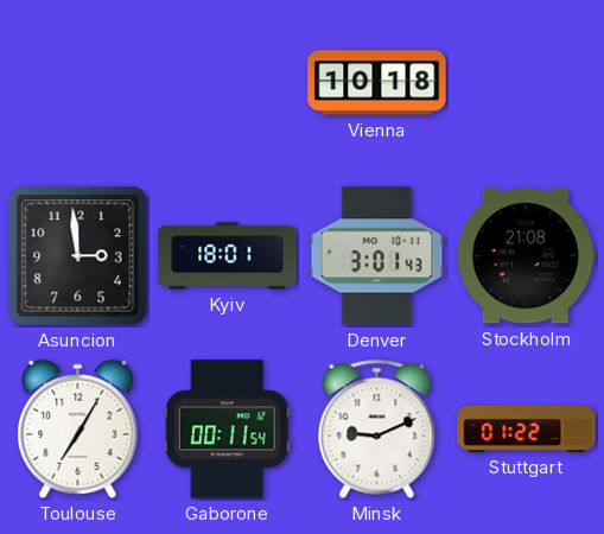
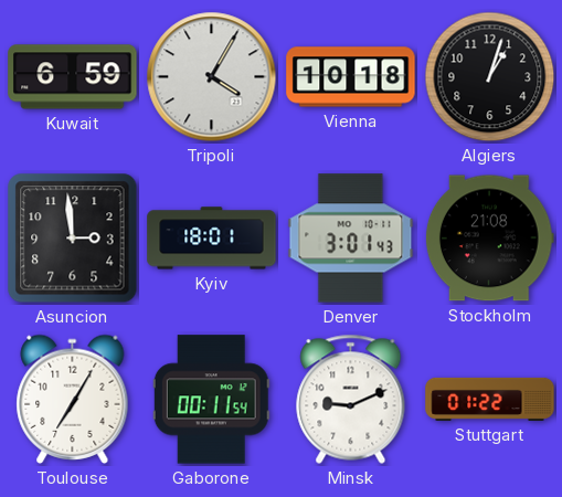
Kuwait: none -> 6:59 (73, 77)
Tripoli: none -> 4:05 (212, 77)
Algiers: none -> 1:03 (490, 77)
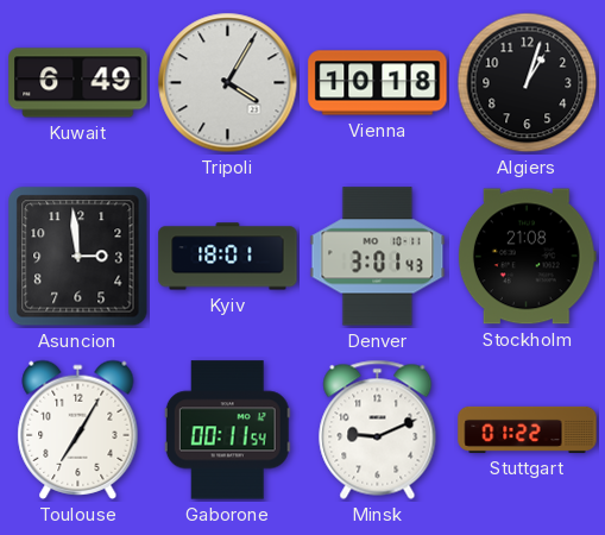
Kuwait: 6:59 -> 6:49 (78, 83)
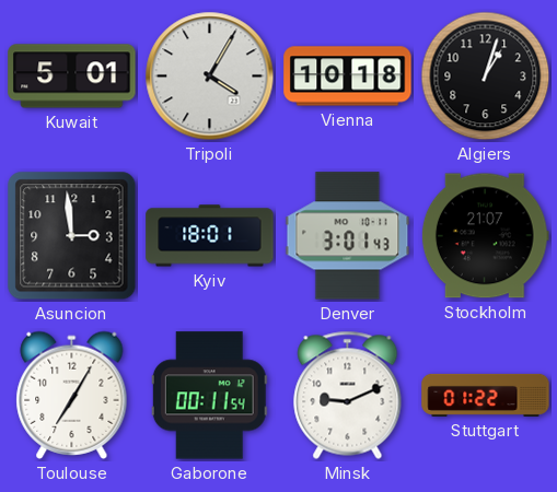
Kuwait: 6:49 -> 5:01 (72, 77)
Stockholm: 21:08 -> 21:07 (485, 236)
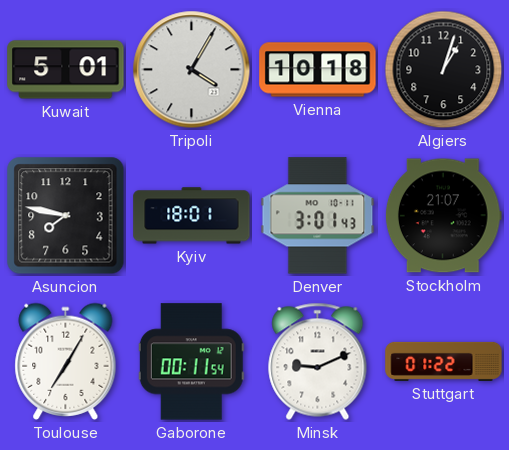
Asuncion: 2:59 -> 7:47 (66, 216)
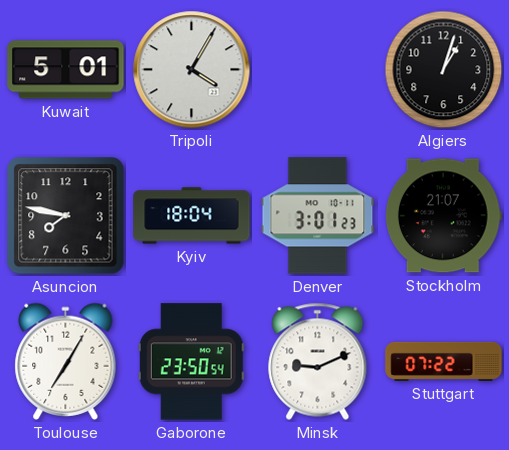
Vienna: 10:18 -> none (318, 70)
Kyiv: 18:01 -> 18:04 (192, 216)
Denver: 3:01:43 -> 3:01:23 (318, 216)
Gaborone: 00:11 -> 23:50 (191, 362)
Stuttgart: 01:22 -> 07:22 (444, 361)
